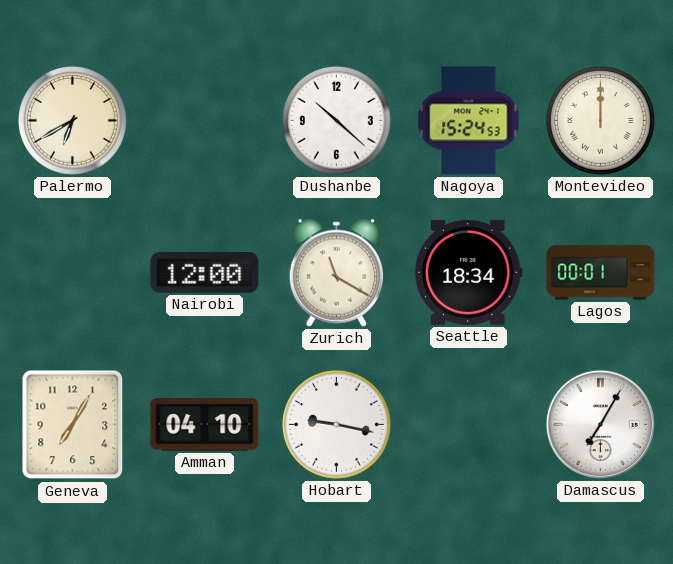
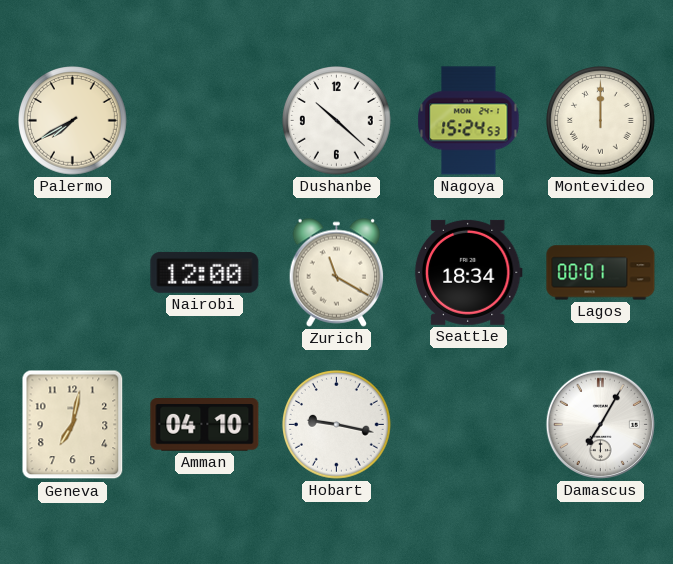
Palermo: 6:40 -> 7:40 (73, 121)
Geneva: 7:05 -> 7:02 (73, 425)
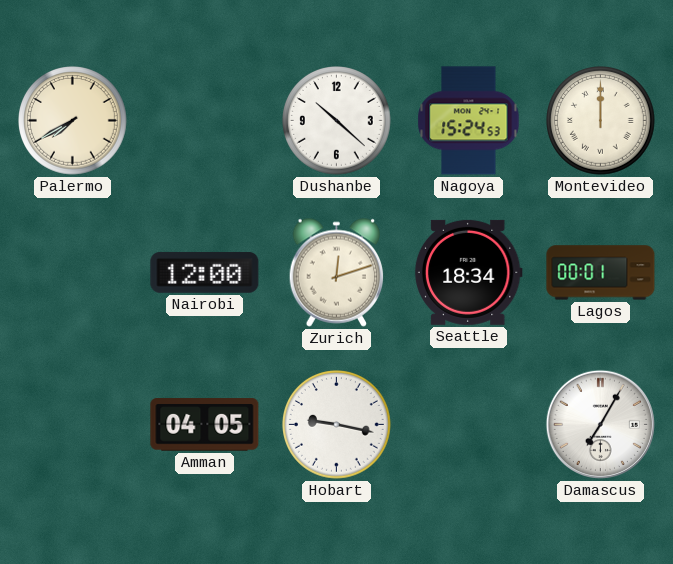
Zurich: 11:20 -> 12:12 (337, 272)
Geneva: 7:02 -> none (73, 425)
Amman: 04:10 -> 04:05 (205, 425)
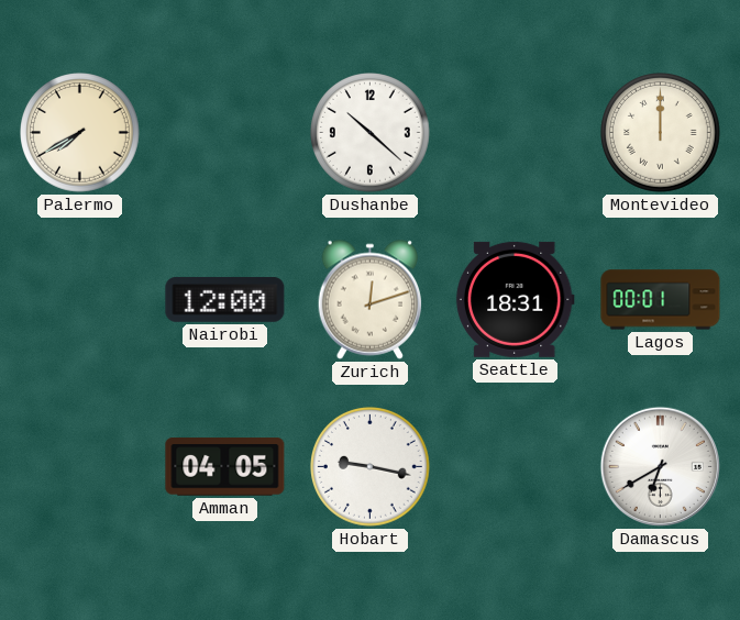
Nagoya: 15:24 -> none (469, 121)
Seattle: 18:34 -> 18:31 (515, 299)
Damascus: 7:05 -> 6:40 (660, 466)
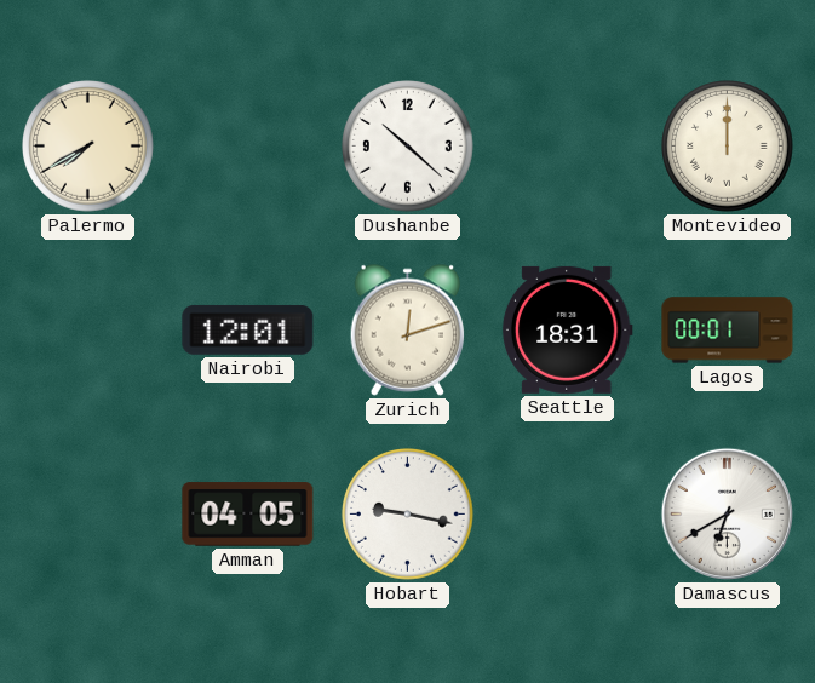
Nairobi: 12:00 -> 12:01 (248, 329)
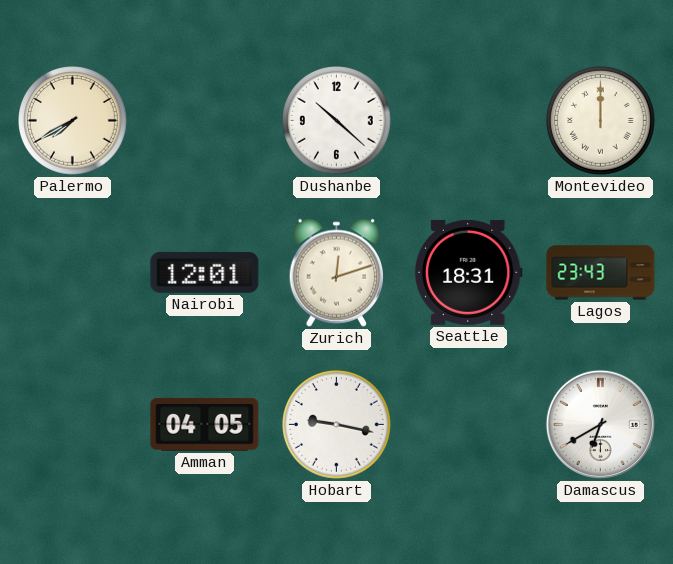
Lagos: 00:01 -> 23:43 (601, 273)
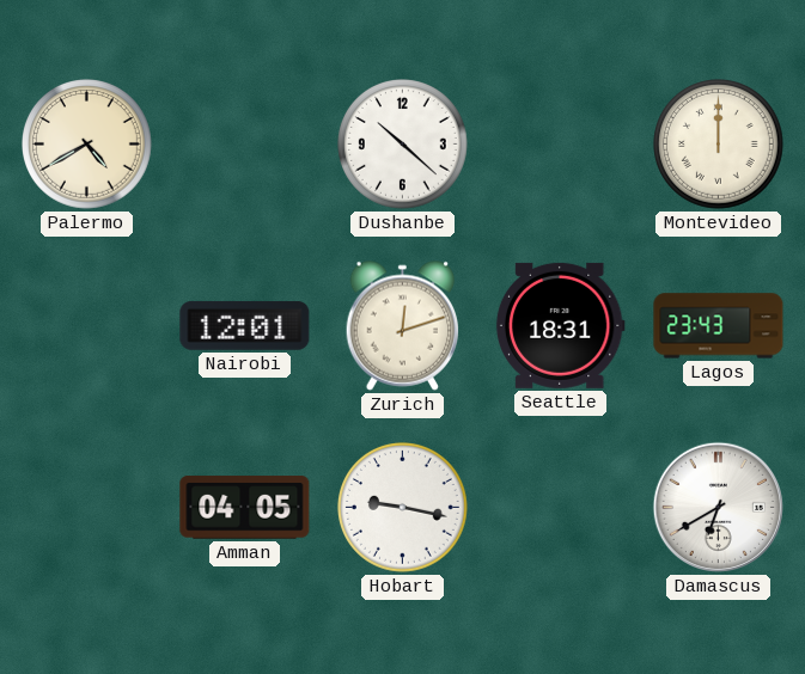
Palermo: 7:40 -> 4:40 (87, 145)
